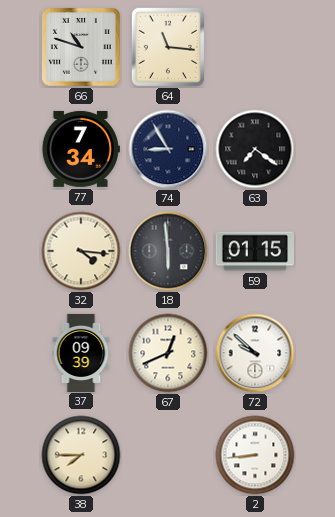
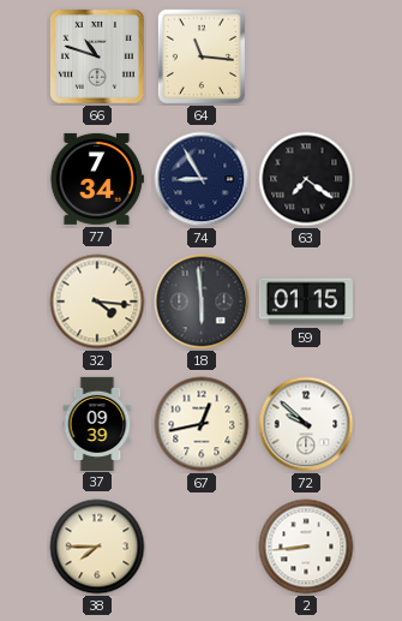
67: 12:41 -> 12:43 (202, 424)
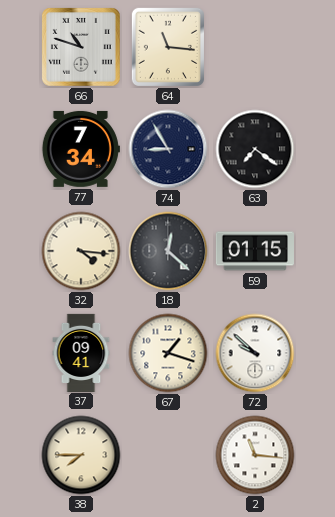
18: 5:59 -> 12:22 (168, 251)
37: 09:39 -> 09:41 (81, 352)
67: 12:43 -> 1:18 (168, 353)
2: 8:44 -> 11:16 (255, 455)
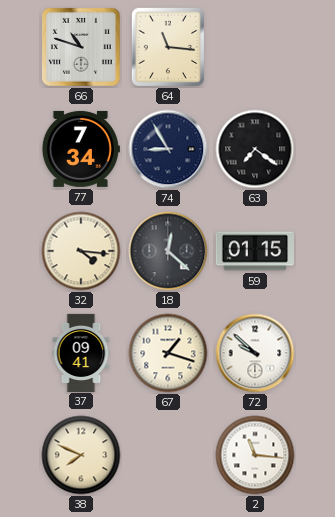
38: 7:45 -> 7:49 (81, 455)
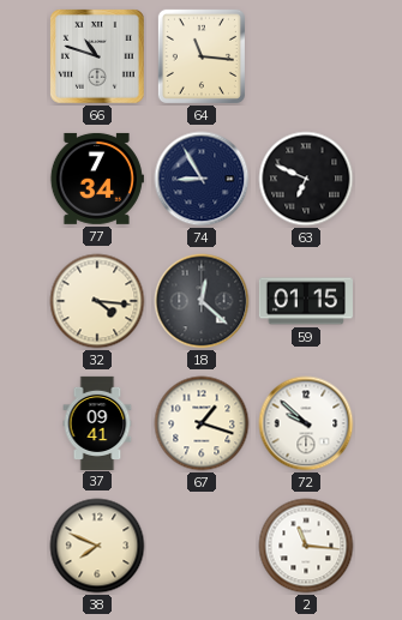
63: 7:21 -> 6:49 (306, 179)
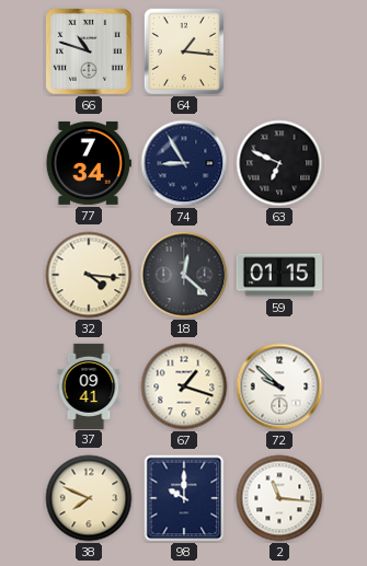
64: 11:16 -> 1:16 (184, 51)
98: none -> 10:00 (184, 498)
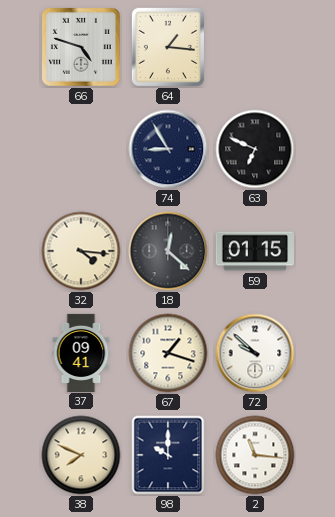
66: 10:48 -> 4:48 (81, 47)
77: 7:34 -> none (89, 163)
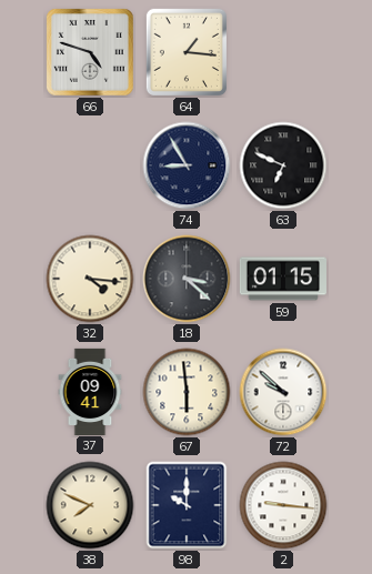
18: 12:22 -> 3:22 (187, 279)
67: 1:18 -> 5:59 (187, 392)
2: 11:16 -> 9:16 (283, 505)
